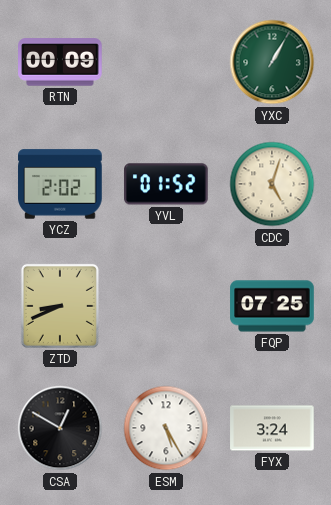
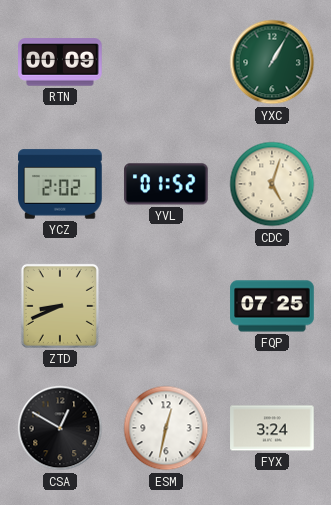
ESM: 5:25 -> 12:32 (166, 428)
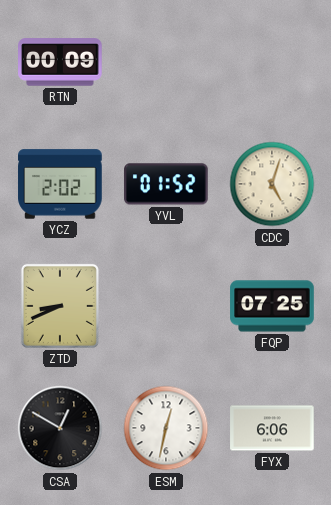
YXC: 1:05 -> none (272, 62)
FYX: 3:24 -> 6:06 (272, 428)
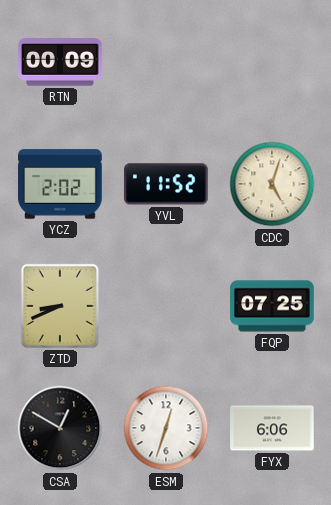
YVL: 01:52 -> 11:52 (166, 184)
ESM: 12:32 -> 12:33 (166, 428)
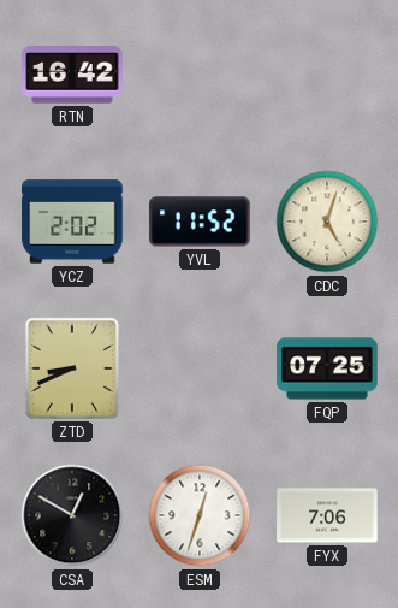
RTN: 00:09 -> 16:42 (72, 75)
FYX: 6:06 -> 7:06 (327, 515)
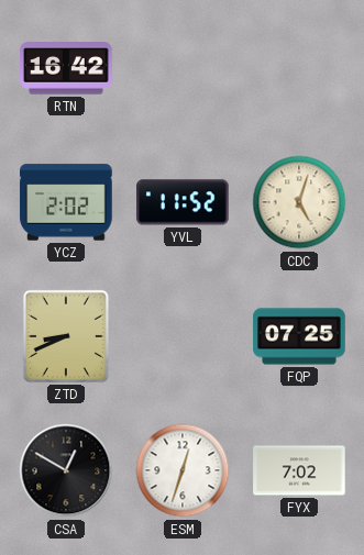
FYX: 7:06 -> 7:02 (299, 470)
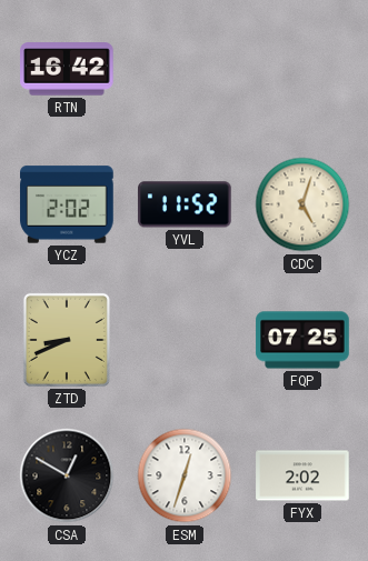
FYX: 7:02 -> 2:02 (302, 475)
